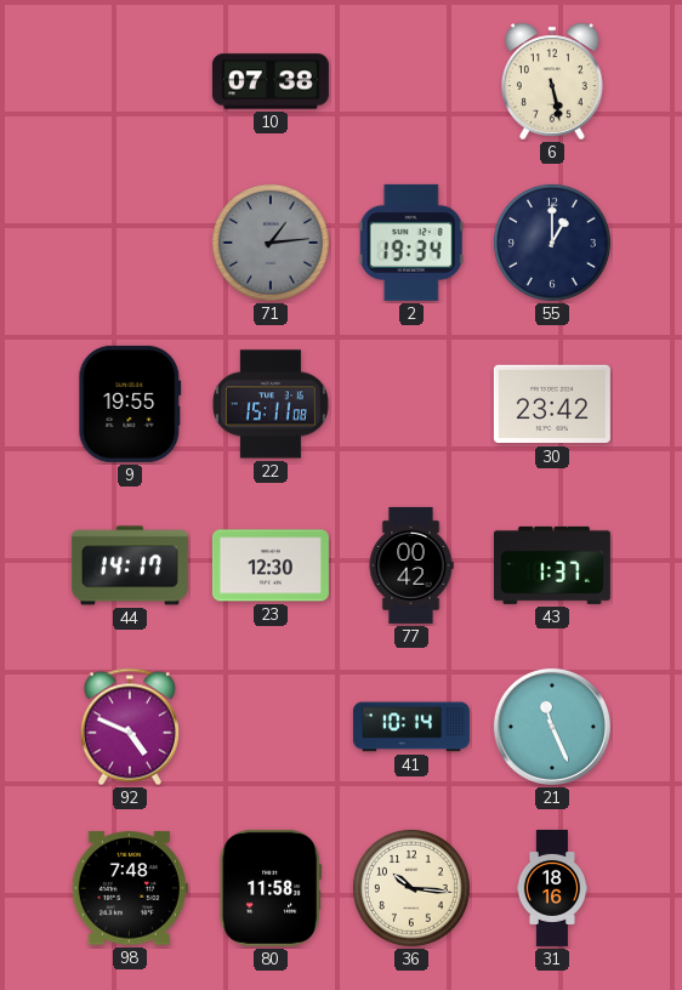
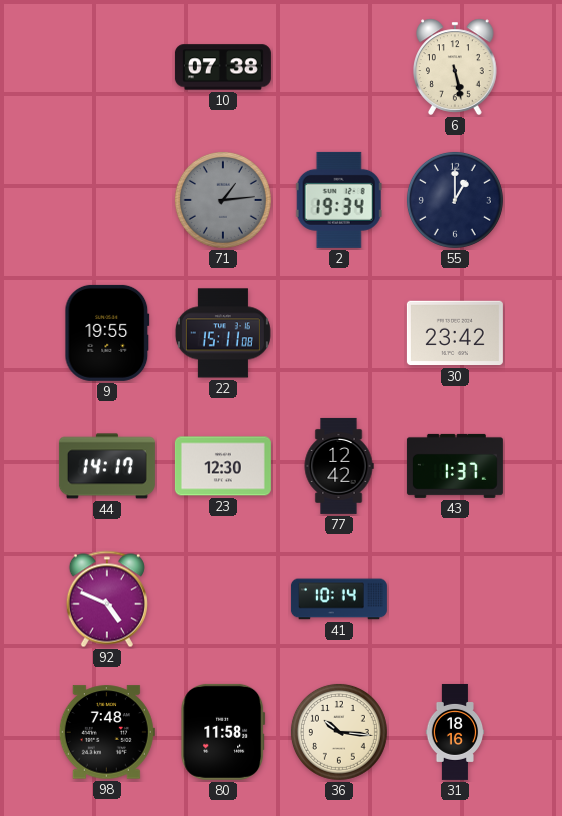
77: 00:42 -> 12:42 (339, 466)
21: 11:26 -> none (552, 727)
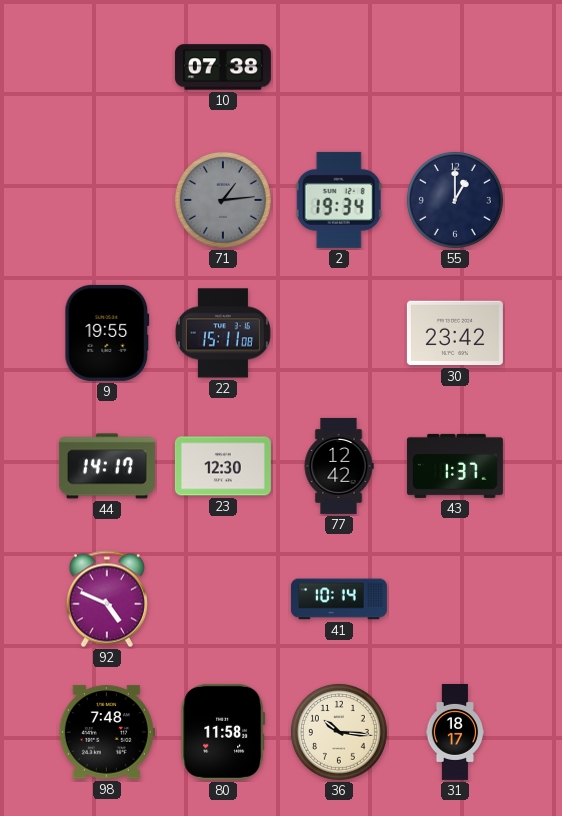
6: 5:28 -> none (456, 67)
31: 18:16 -> 18:17 (455, 732)
